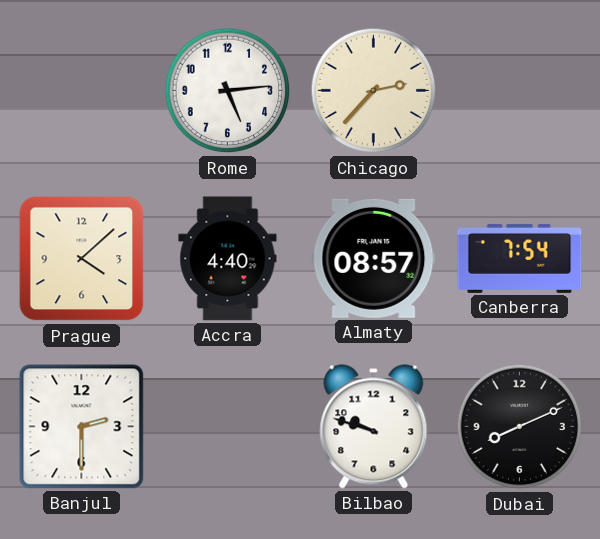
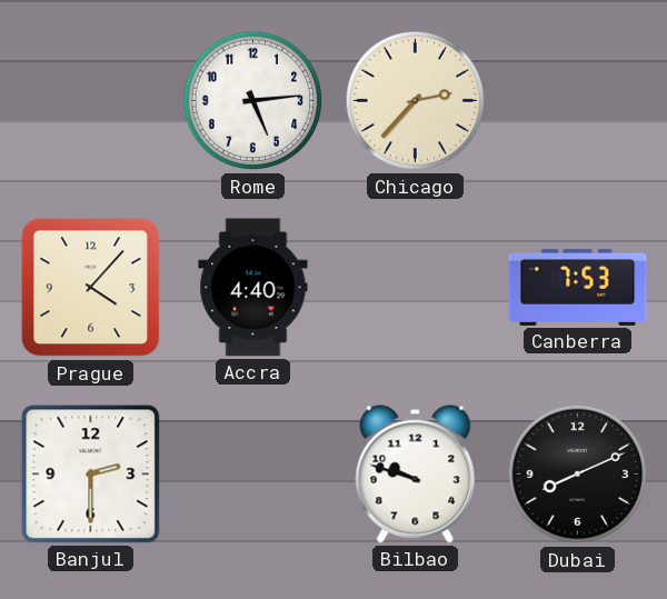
Prague: 4:08 -> 4:07 (91, 288)
Almaty: 08:57 -> none (374, 258)
Canberra: 7:54 -> 7:53 (578, 287)
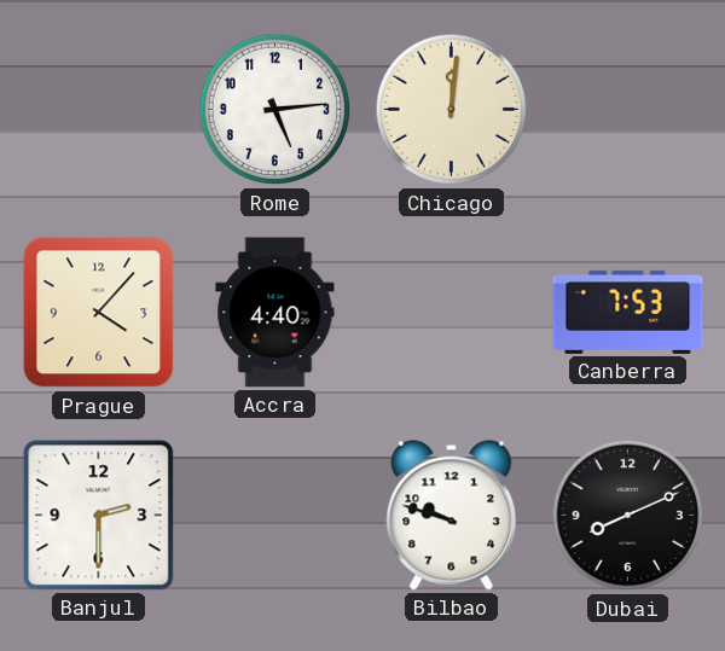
Chicago: 2:37 -> 12:01 (452, 110)
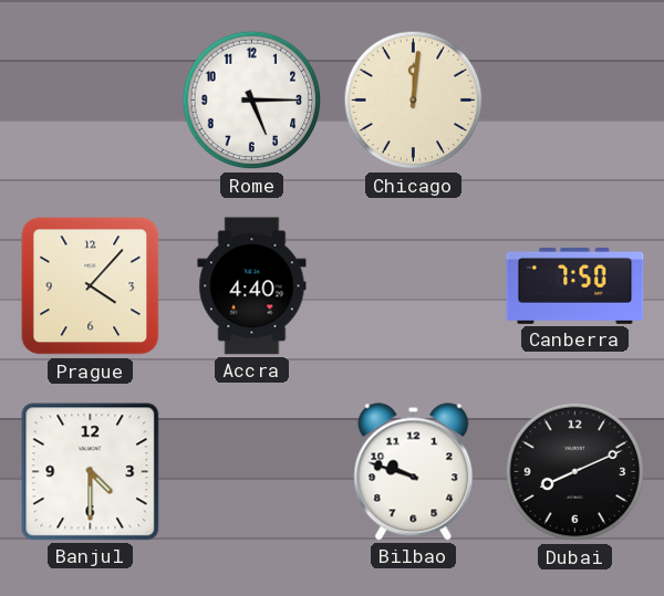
Rome: 5:14 -> 5:15 (252, 101)
Canberra: 7:53 -> 7:50 (575, 285)
Banjul: 2:30 -> 4:30 (91, 472)
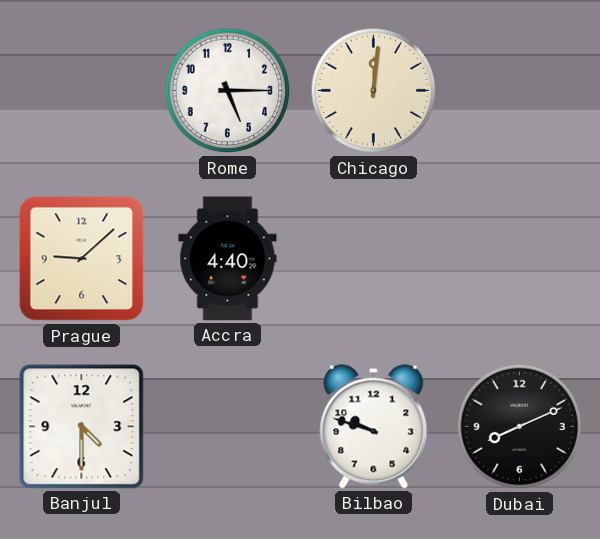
Prague: 4:07 -> 9:08 (82, 259)
Canberra: 7:50 -> none (575, 285)
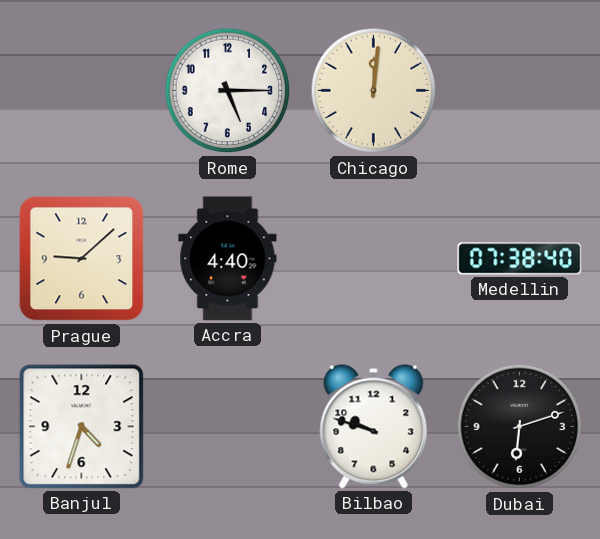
Medellin: none -> 07:38 (520, 259)
Banjul: 4:30 -> 4:33 (82, 427)
Dubai: 8:11 -> 6:12 (520, 427)
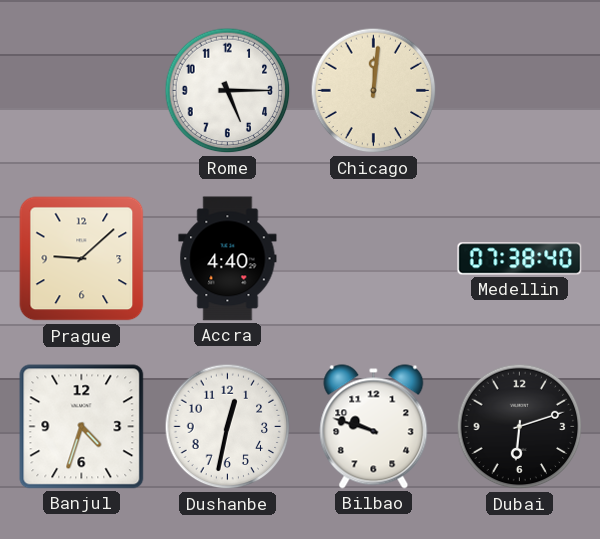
Dushanbe: none -> 12:32 (228, 427)
